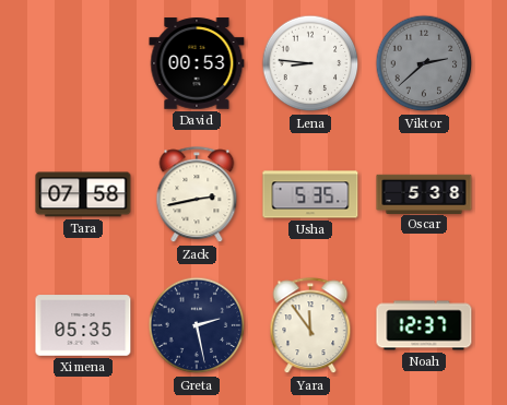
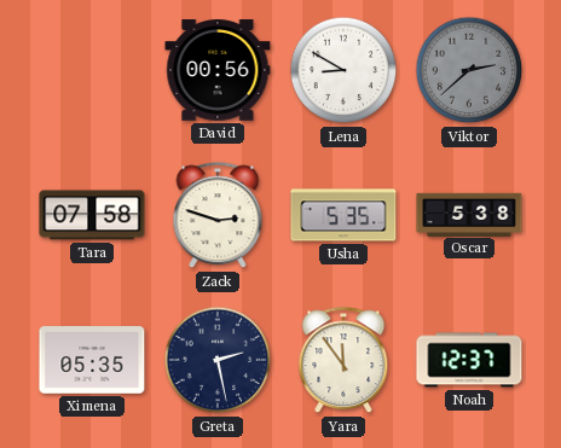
David: 00:53 -> 00:56 (218, 70)
Lena: 8:46 -> 8:50 (343, 70)
Zack: 2:43 -> 2:48 (218, 216)
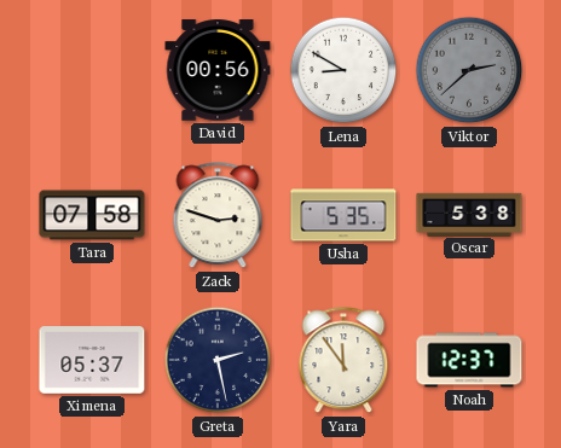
Ximena: 05:35 -> 05:37 (92, 360)
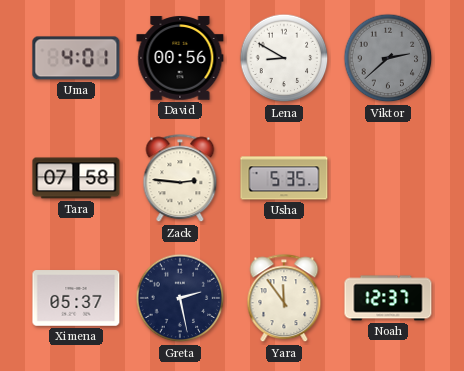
Uma: none -> 4:01 (76, 58)
Zack: 2:48 -> 2:46 (180, 179)
Oscar: 5:38 -> none (469, 214)
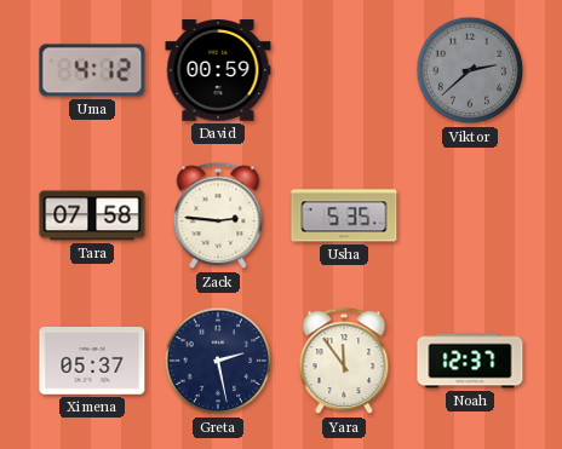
Uma: 4:01 -> 4:12 (92, 70)
David: 00:56 -> 00:59 (218, 70)
Lena: 8:50 -> none (284, 58)
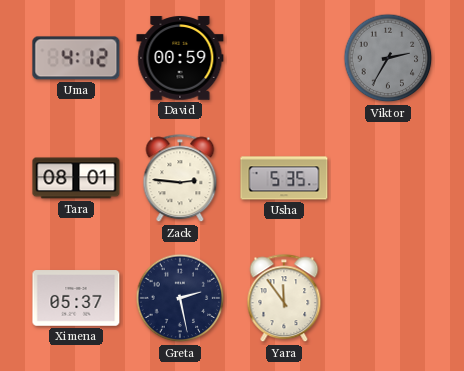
Viktor: 2:38 -> 2:35 (388, 58)
Tara: 07:58 -> 08:01 (76, 178)
Noah: 12:37 -> none (470, 361)
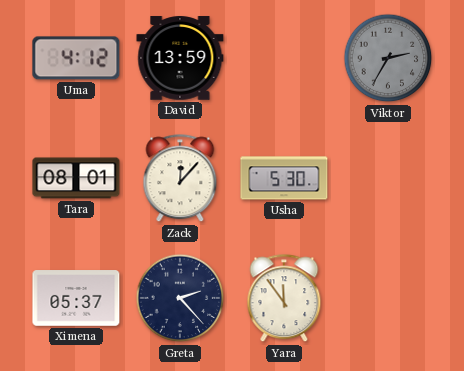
David: 00:59 -> 13:59 (180, 58)
Zack: 2:46 -> 12:07 (180, 179)
Usha: 5:35 -> 5:30 (284, 178)
Greta: 2:28 -> 2:23 (180, 298)
